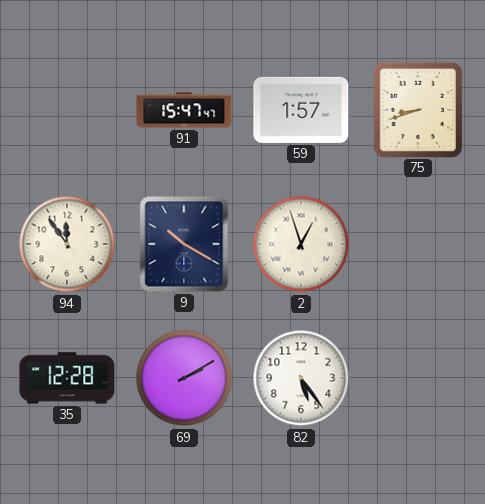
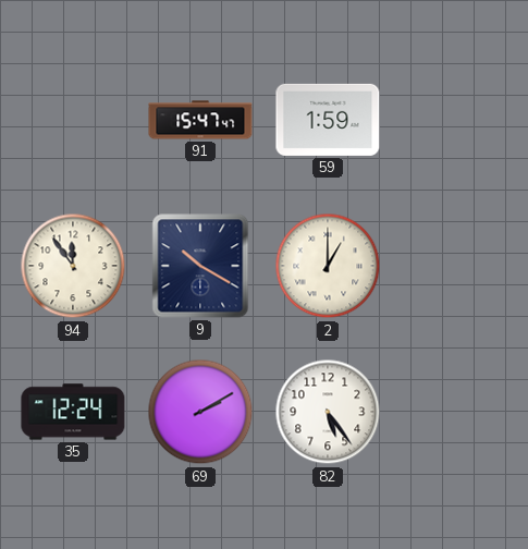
59: 1:57 -> 1:59 (328, 120)
75: 8:42 -> none (417, 109)
2: 12:57 -> 1:00 (328, 266)
35: 12:28 -> 12:24 (73, 412)
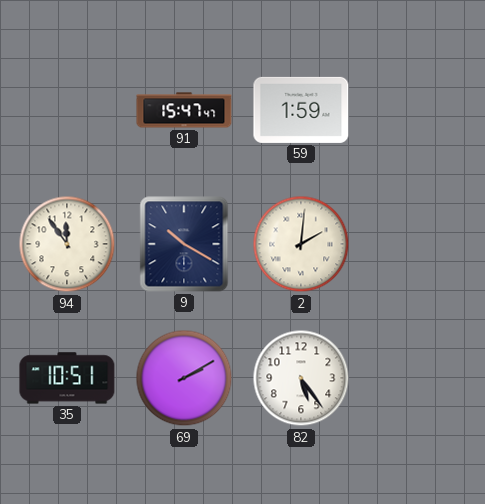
2: 1:00 -> 2:01 (301, 244)
35: 12:24 -> 10:51 (67, 378)
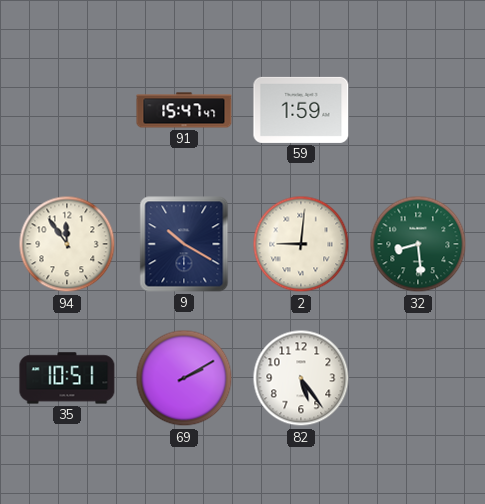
2: 2:01 -> 9:01 (301, 244)
32: none -> 8:29 (418, 244)
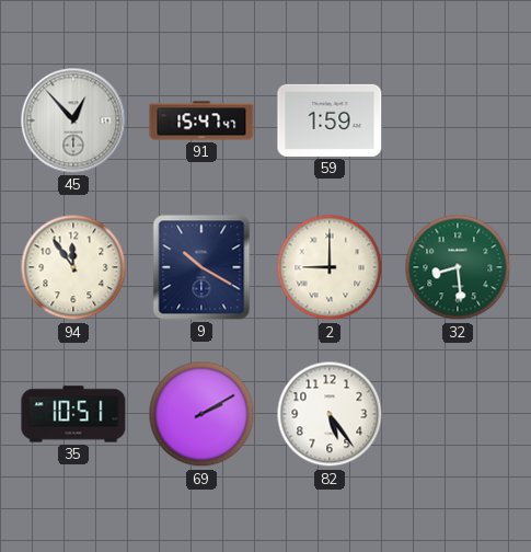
45: none -> 12:53 (73, 120)
2: 9:01 -> 9:00 (330, 267)
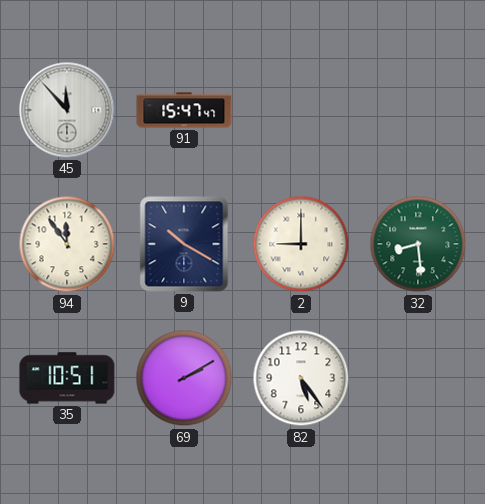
45: 12:53 -> 11:53 (67, 110)
59: 1:59 -> none (330, 120)
